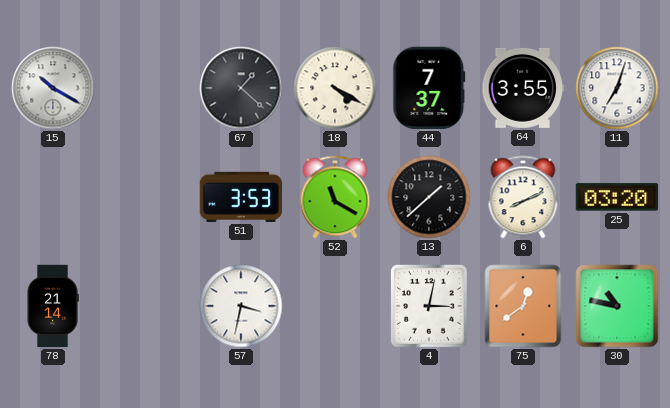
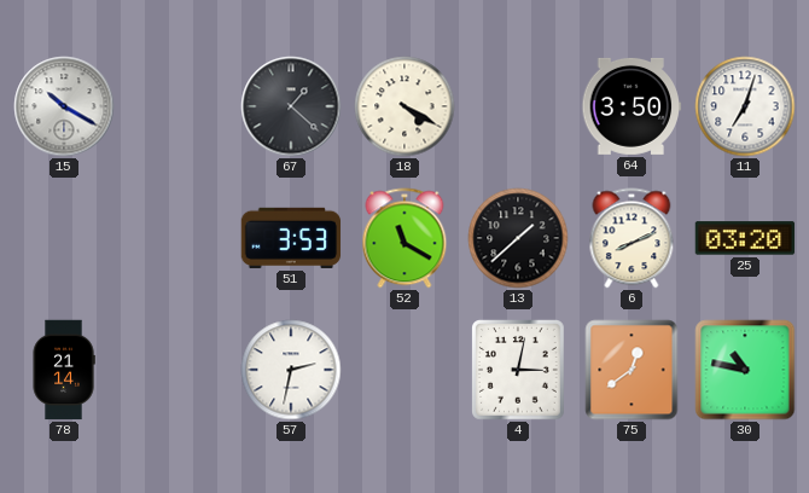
44: 7:37 -> none (429, 88)
64: 3:55 -> 3:50 (632, 106)
57: 3:32 -> 2:32 (291, 370)
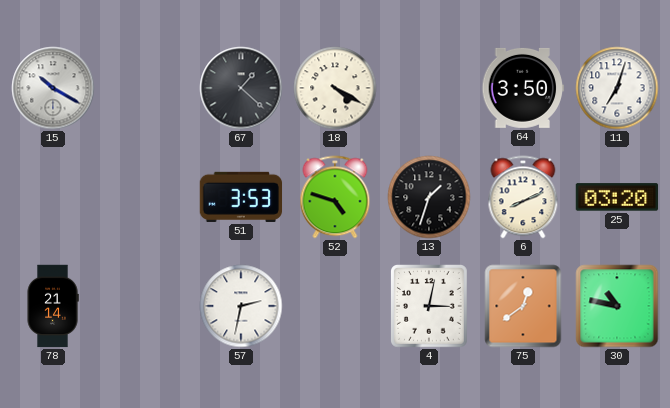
52: 11:20 -> 4:48 (335, 197)
13: 1:38 -> 1:33 (429, 197)
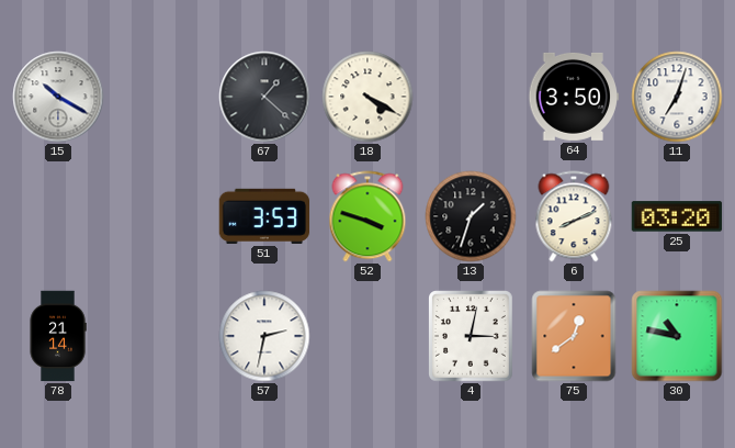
52: 4:48 -> 3:48 (367, 216)
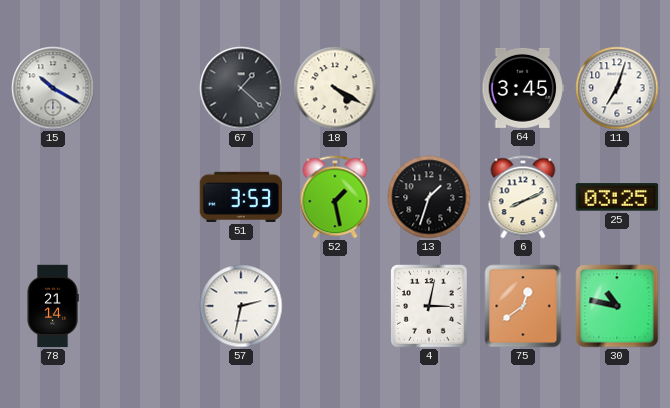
64: 3:50 -> 3:45 (523, 88)
52: 3:48 -> 1:28 (335, 197)
25: 03:20 -> 03:25 (617, 197)
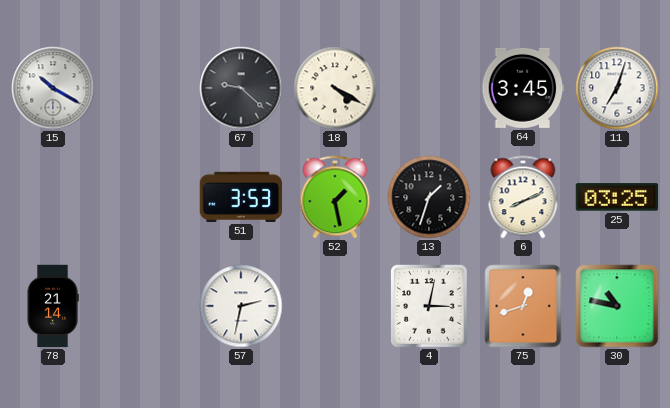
67: 1:22 -> 9:22 (241, 88)
75: 12:39 -> 12:42 (523, 306)
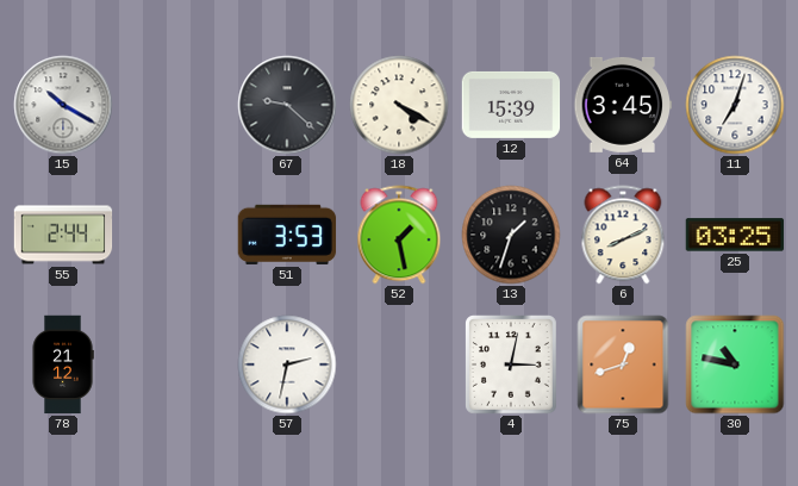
12: none -> 15:39 (511, 105)
55: none -> 2:44 (63, 235)
78: 21:14 -> 21:12 (63, 364)
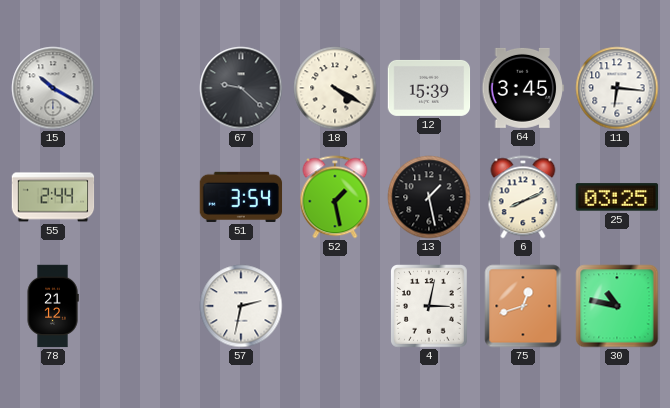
11: 7:03 -> 6:16 (617, 88)
51: 3:53 -> 3:54 (241, 197)
13: 1:33 -> 1:28 (429, 197)
